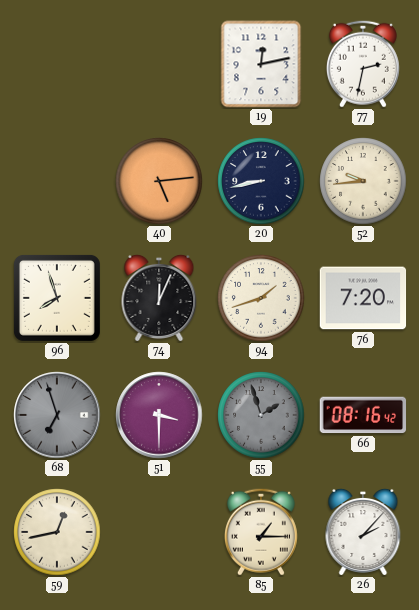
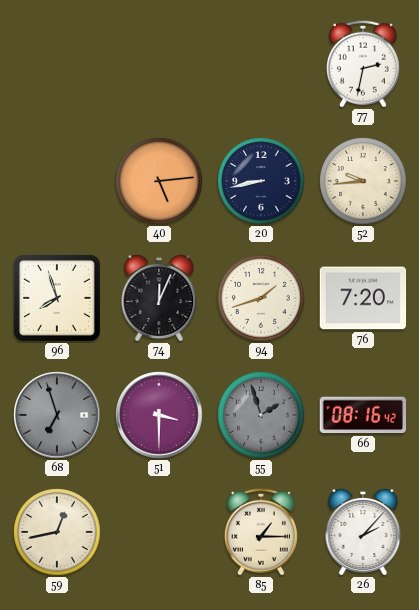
19: 12:13 -> none (261, 64)
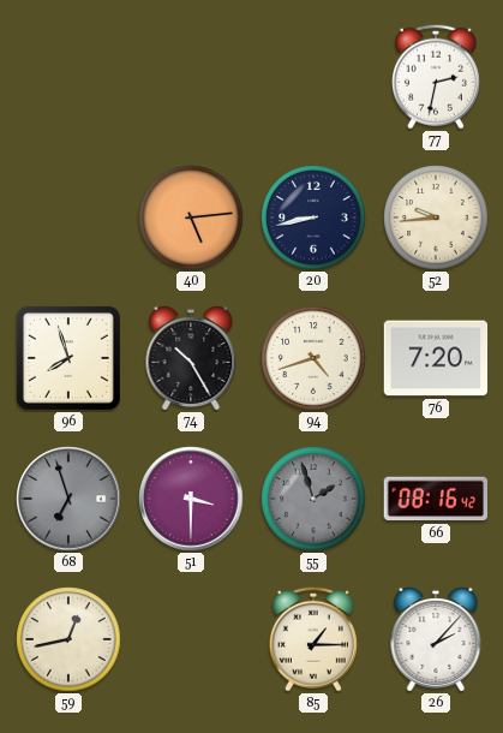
74: 12:04 -> 10:25 (191, 358)
94: 1:42 -> 4:42 (313, 358)
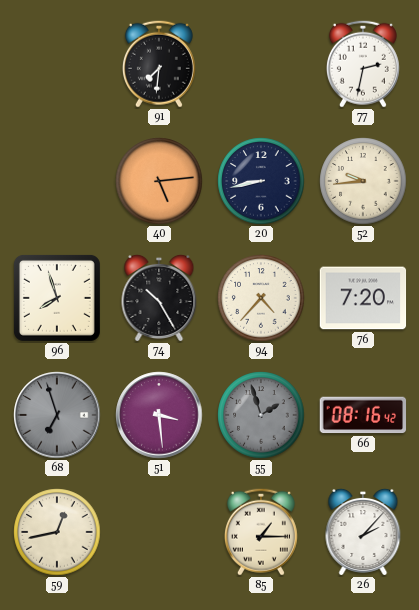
91: none -> 7:31 (159, 64)
94: 4:42 -> 4:37 (261, 298)
51: 3:30 -> 3:29 (159, 415)
